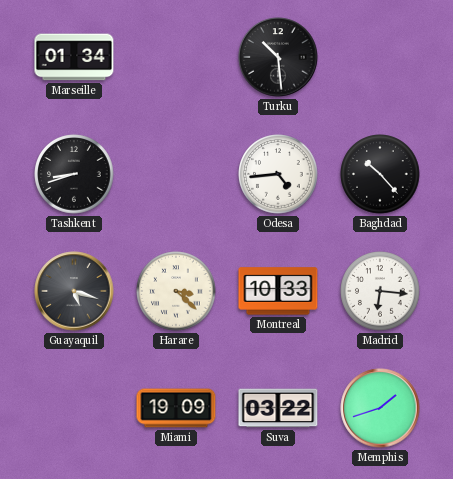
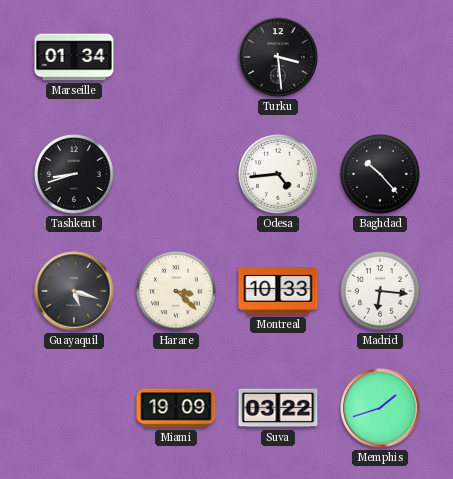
Turku: 10:29 -> 3:29 (278, 57)
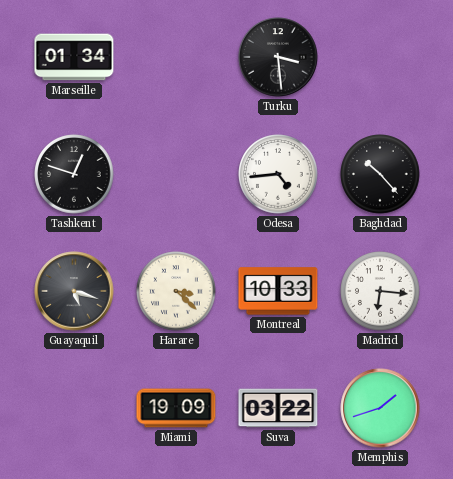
Tashkent: 8:42 -> 12:48 (74, 174)
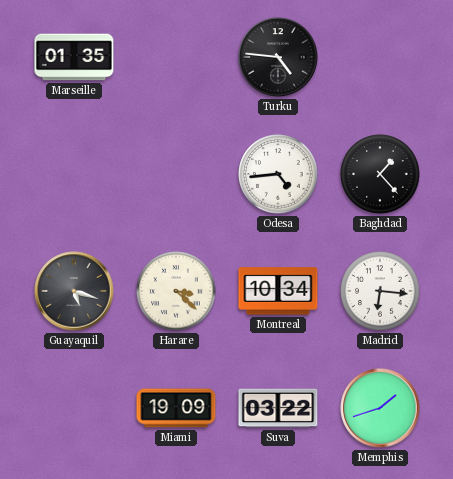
Marseille: 01:34 -> 01:35 (74, 57)
Turku: 3:29 -> 4:46 (278, 57)
Tashkent: 12:48 -> none (74, 174)
Baghdad: 10:23 -> 1:23 (380, 174)
Montreal: 10:33 -> 10:34 (278, 291)
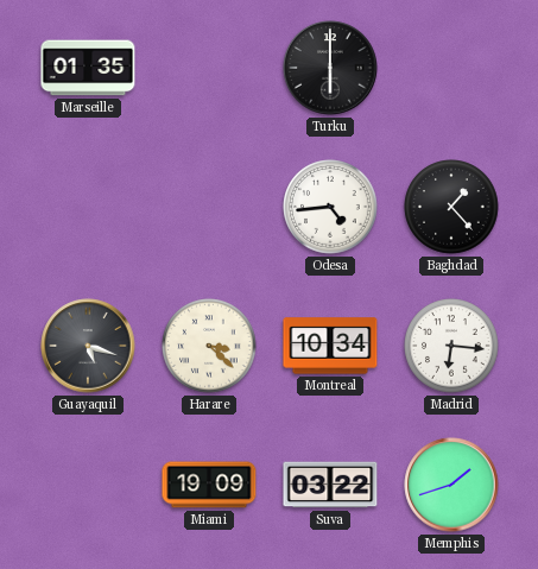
Turku: 4:46 -> 6:00 (330, 68)
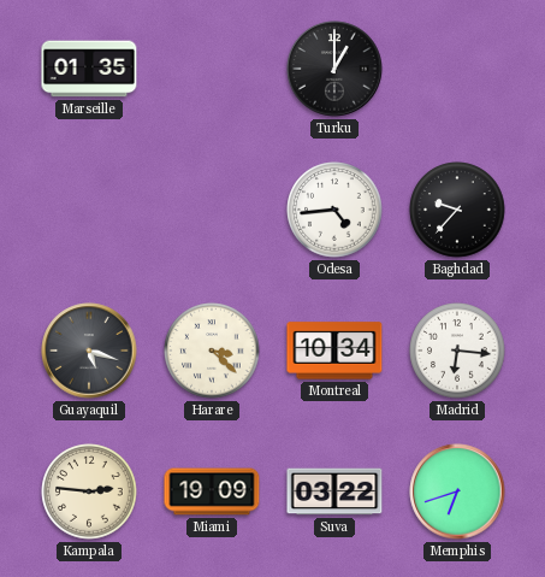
Turku: 6:00 -> 1:00 (334, 69)
Baghdad: 1:23 -> 9:37 (457, 210)
Kampala: none -> 2:46 (89, 491)
Memphis: 1:42 -> 6:42 (457, 491)
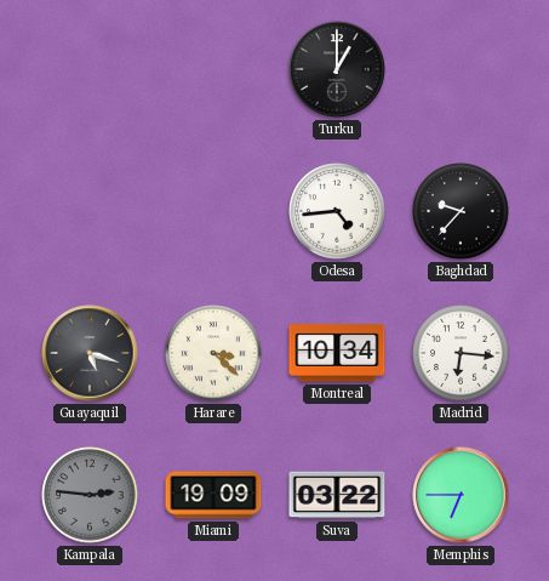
Marseille: 01:35 -> none (89, 69)
Kampala dial: cream -> grey (90, 495)
Memphis: 6:42 -> 6:45 (461, 495)
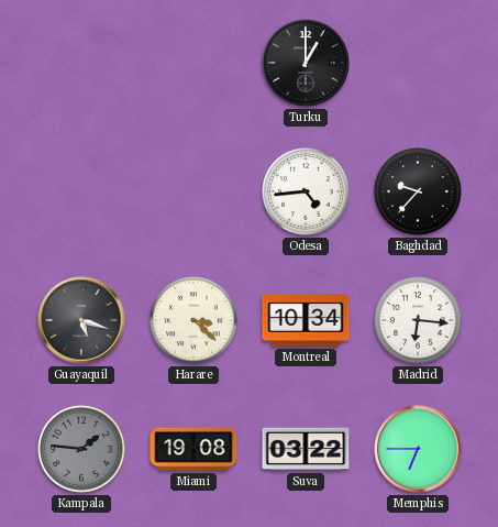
Kampala: 2:46 -> 1:46 (81, 449)
Miami: 19:09 -> 19:08 (193, 449)
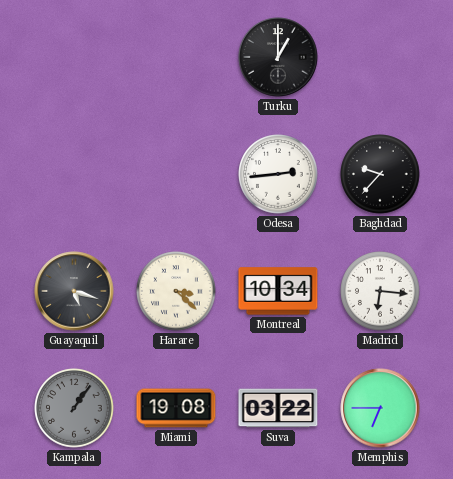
Odesa: 4:44 -> 2:44 (278, 174)
Kampala: 1:46 -> 1:06 (74, 408)
